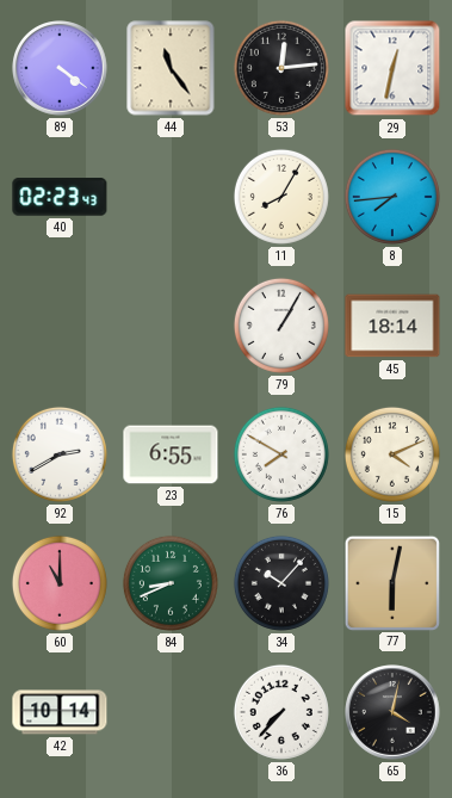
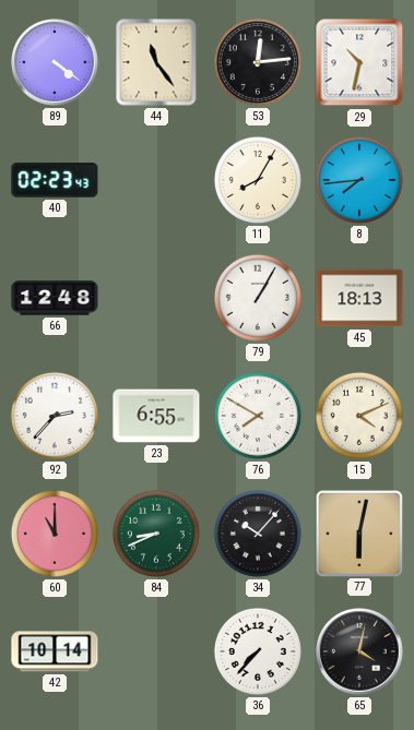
29: 12:32 -> 10:32 (359, 62)
66: none -> 12:48 (55, 298)
45: 18:14 -> 18:13 (359, 298)
92: 2:40 -> 2:37 (55, 416)
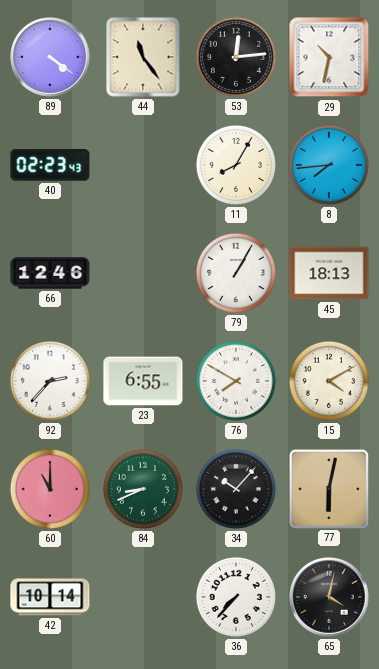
66: 12:48 -> 12:46 (50, 273)
15: 4:11 -> 4:10 (329, 381)
